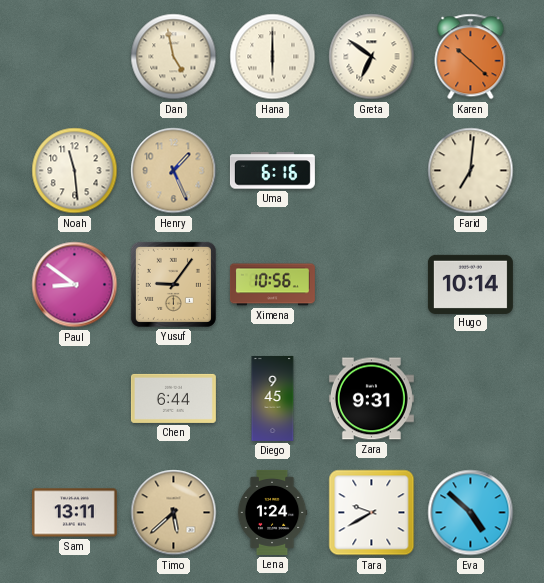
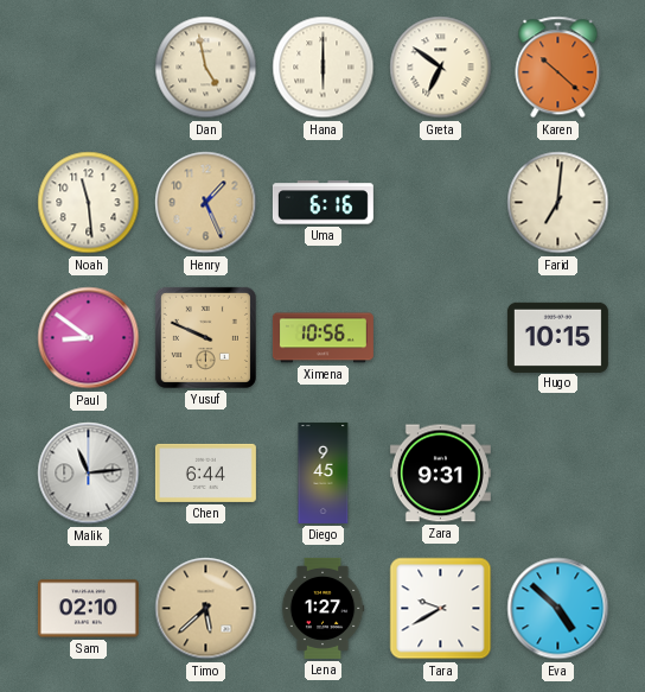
Yusuf: 9:06 -> 9:49 (205, 337)
Hugo: 10:14 -> 10:15 (557, 337)
Malik: none -> 11:14 (89, 474)
Sam: 13:11 -> 02:10 (88, 609)
Lena: 1:24 -> 1:27 (322, 608)
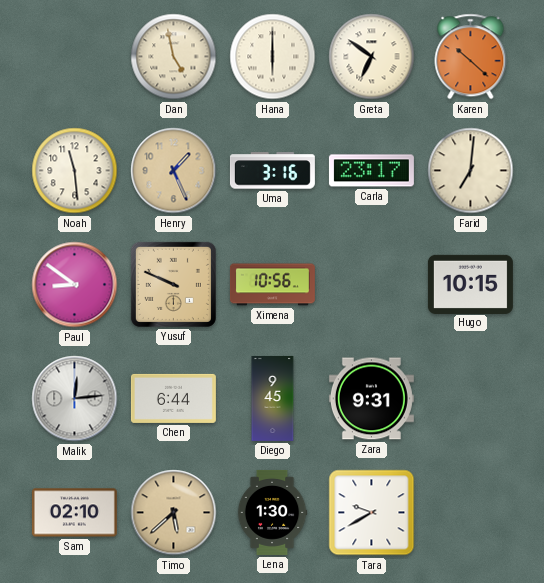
Uma: 6:16 -> 3:16 (272, 171)
Carla: none -> 23:17 (371, 171)
Malik: 11:14 -> 12:14 (75, 399)
Lena: 1:27 -> 1:30 (272, 512)
Eva: 4:52 -> none (558, 609)
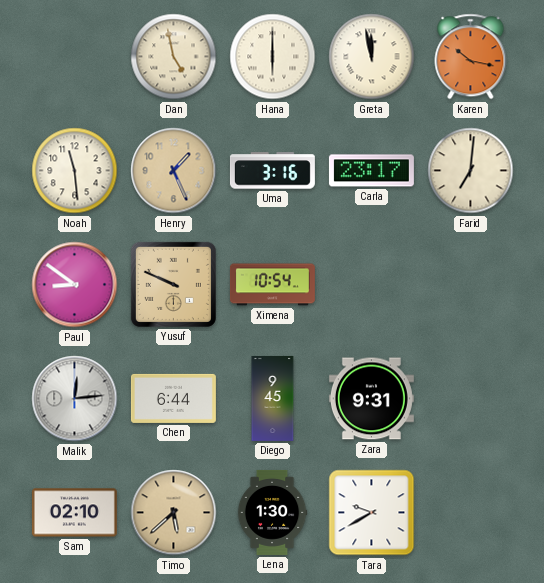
Greta: 6:51 -> 11:58 (372, 57)
Karen: 10:22 -> 10:17 (471, 57)
Ximena: 10:56 -> 10:54 (272, 285)
Hugo: 10:15 -> none (470, 284)
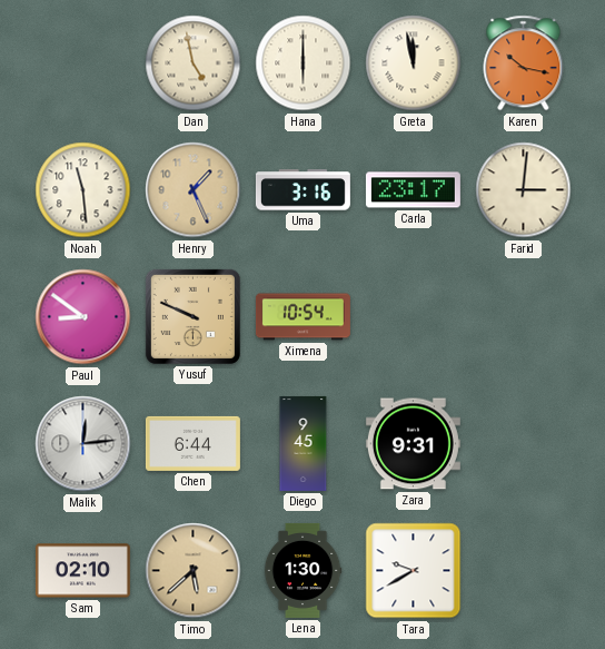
Farid: 7:01 -> 3:01 (524, 190)
